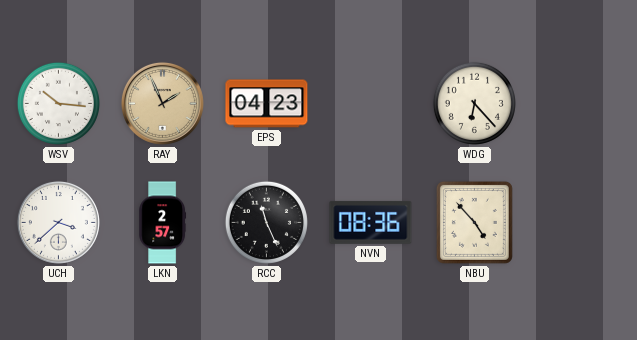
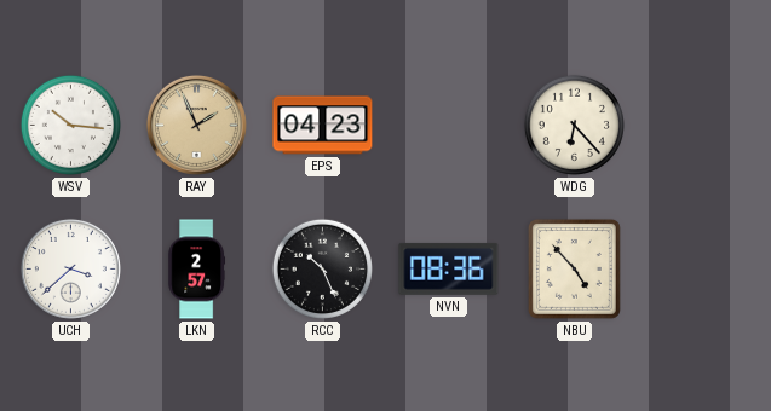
RCC: 11:26 -> 10:26 (322, 268)
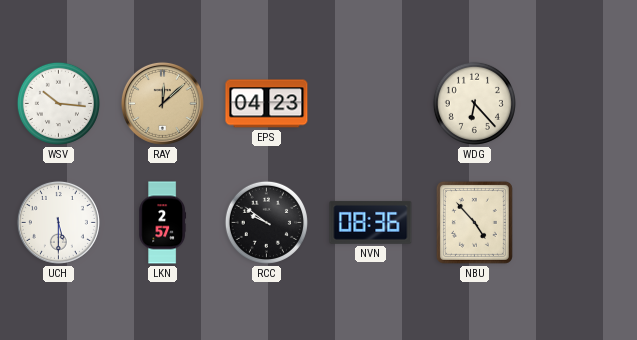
RAY: 1:56 -> 12:08 (162, 103)
UCH: 3:38 -> 5:30 (58, 222)
RCC: 10:26 -> 9:51 (266, 222)
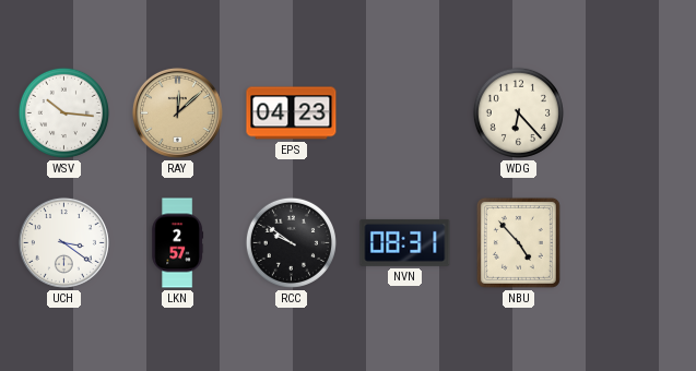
UCH: 5:30 -> 3:21 (63, 242)
NVN: 08:36 -> 08:31 (405, 242)
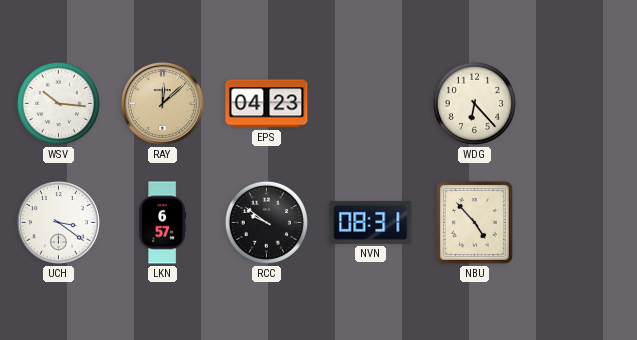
LKN: 2:57 -> 6:57 (162, 223)
